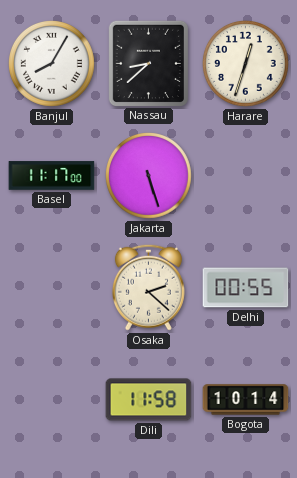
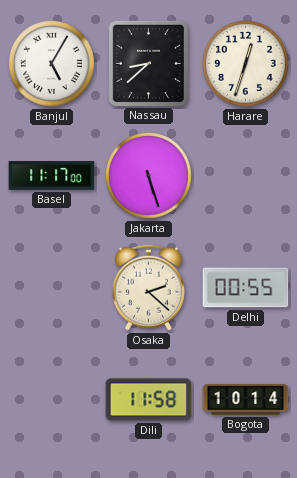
Banjul: 8:05 -> 5:05 (52, 64)
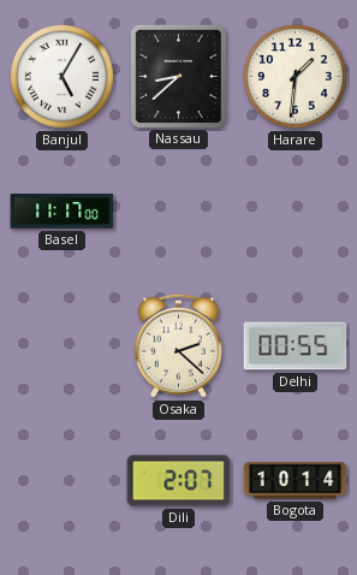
Harare: 12:33 -> 1:31 (296, 77)
Jakarta: 5:27 -> none (149, 176)
Dili: 11:58 -> 2:07 (179, 481)
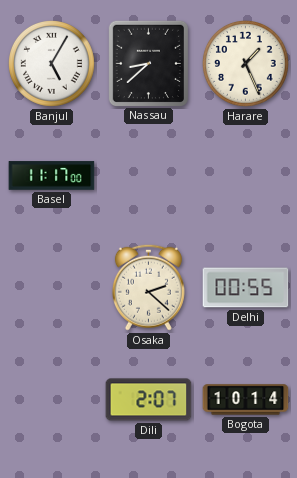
Harare: 1:31 -> 1:26 (246, 64)
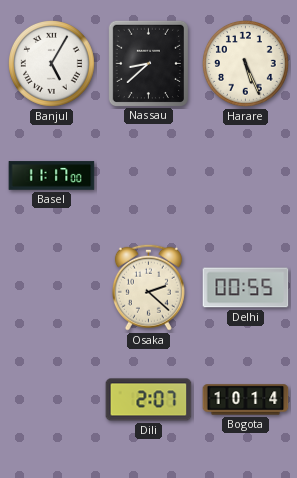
Harare: 1:26 -> 5:26 (246, 64)
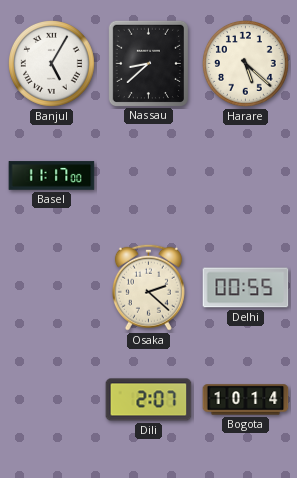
Harare: 5:26 -> 5:22 (246, 64)
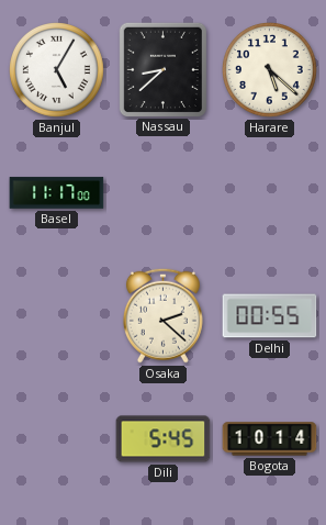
Dili: 2:07 -> 5:45 (164, 439)
